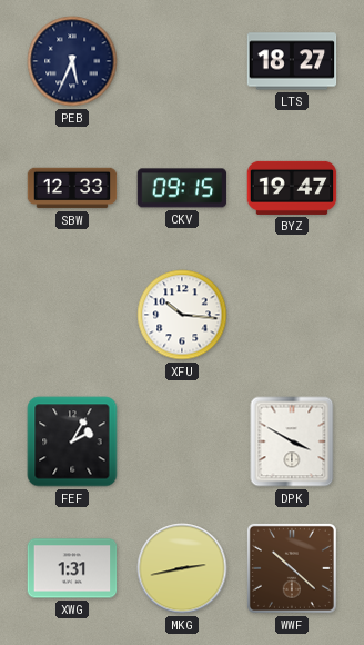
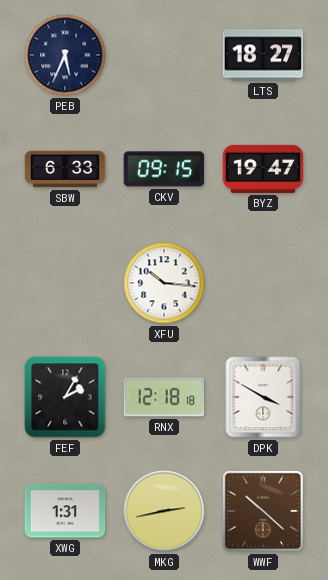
SBW: 12:33 -> 6:33 (65, 169)
RNX: none -> 12:18 (164, 397)
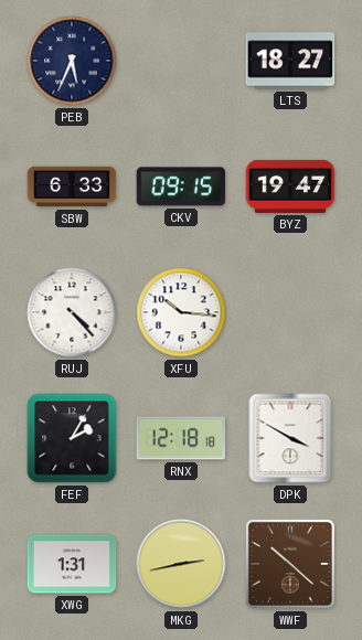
RUJ: none -> 4:23 (72, 312)
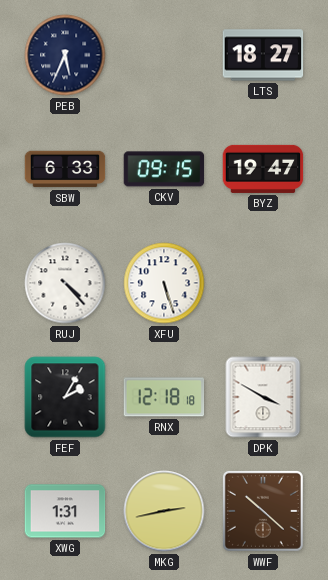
XFU: 10:16 -> 5:27 (164, 283)
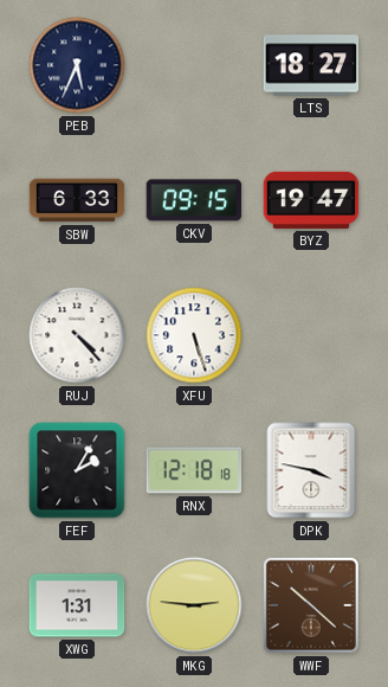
DPK: 3:50 -> 3:47 (311, 470)
MKG: 2:43 -> 2:46 (194, 605)
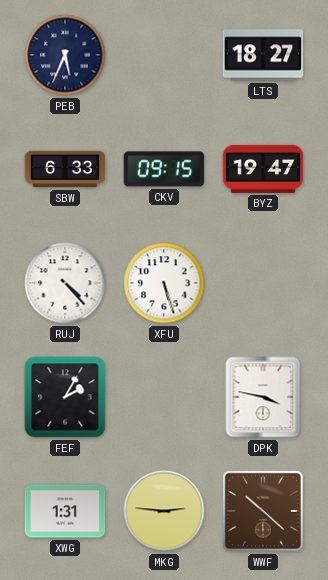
RNX: 12:18 -> none (194, 470)
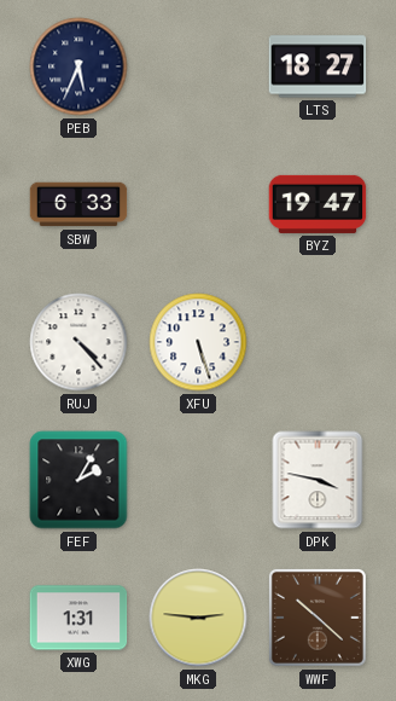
CKV: 09:15 -> none (164, 169)
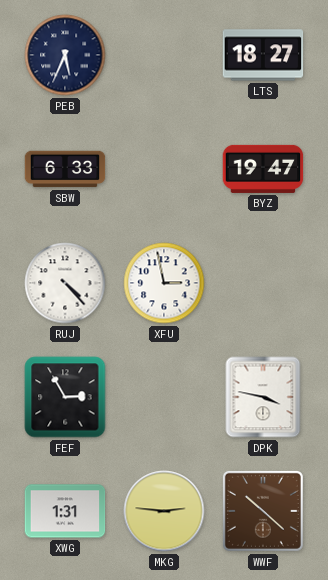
XFU: 5:27 -> 2:58 (164, 283)
FEF: 2:05 -> 2:55 (65, 397)
